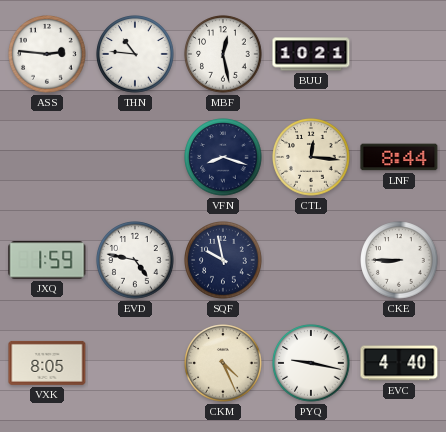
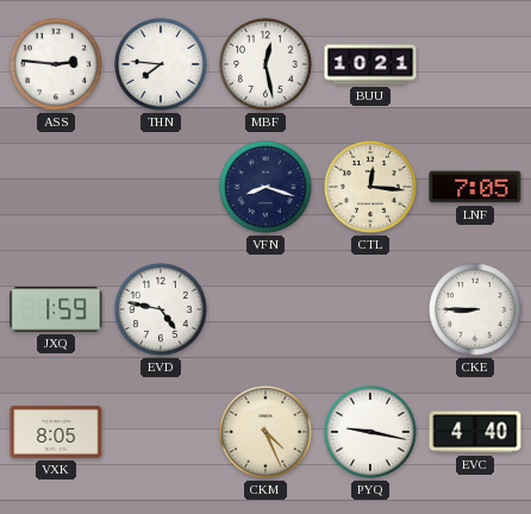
THN: 10:46 -> 7:46 (161, 64)
LNF: 8:44 -> 7:05 (475, 187)
SQF: 9:58 -> none (223, 260)
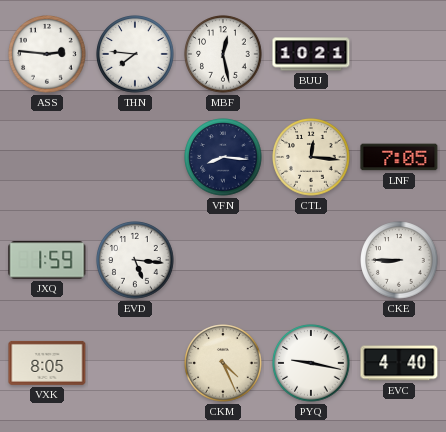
VFN: 8:18 -> 8:16 (223, 157)
EVD: 4:47 -> 5:16 (135, 260)
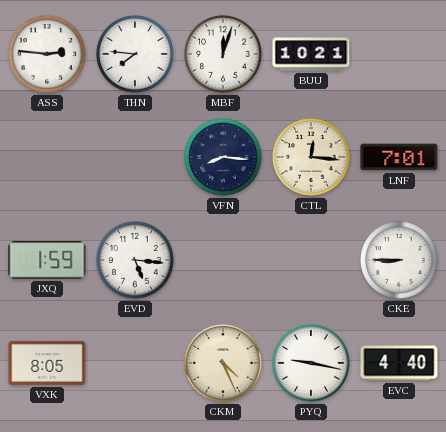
MBF: 12:28 -> 12:03 (223, 54)
LNF: 7:05 -> 7:01 (399, 157)
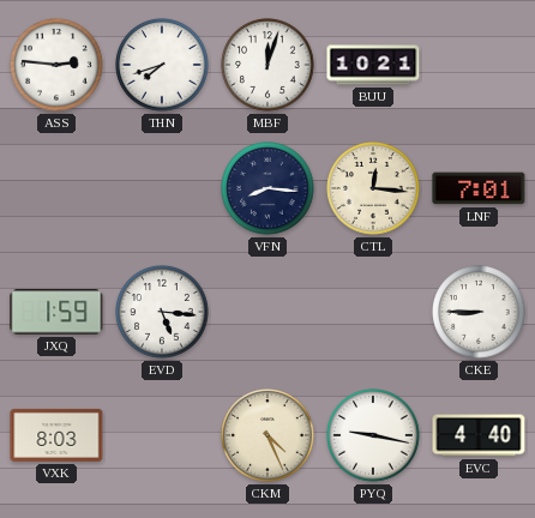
THN: 7:46 -> 7:42 (162, 65)
VXK: 8:05 -> 8:03 (56, 435)
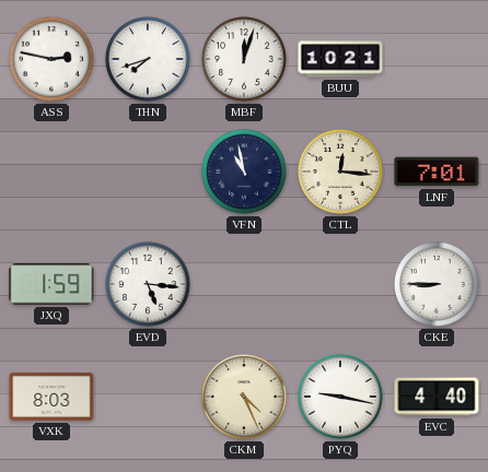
ASS: 2:46 -> 2:47 (51, 59)
VFN: 8:16 -> 10:58 (244, 172)
